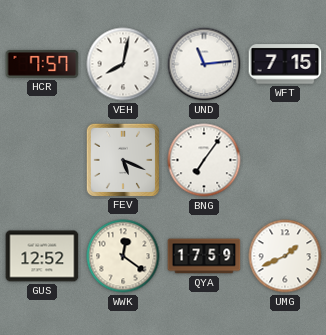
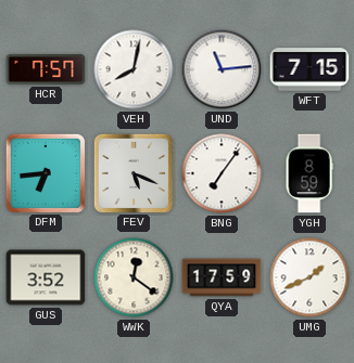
DFM: none -> 6:44 (45, 172)
YGH: none -> 8:59 (309, 173)
GUS: 12:52 -> 3:52 (46, 277)
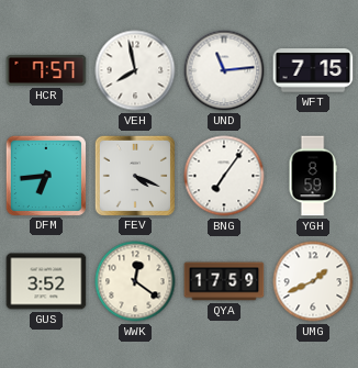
VEH: 8:02 -> 7:58 (135, 70)
FEV: 5:19 -> 4:19 (134, 175)
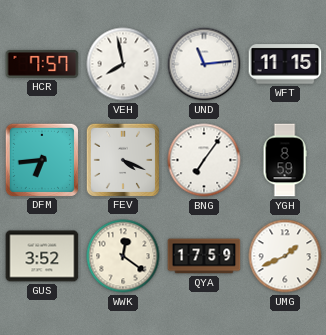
WFT: 7:15 -> 11:15 (285, 64)
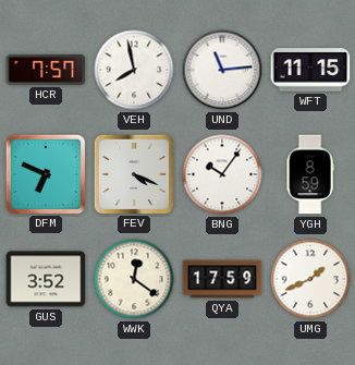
DFM: 6:44 -> 6:49 (45, 173)
BNG: 7:06 -> 10:06 (222, 174)
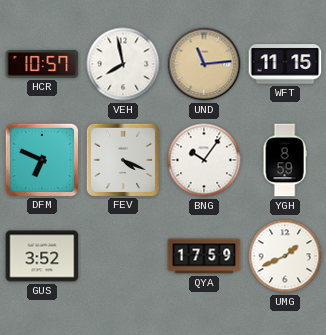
HCR: 7:57 -> 10:57 (42, 64)
UND dial: white -> champagne (204, 64)
WWK: 12:21 -> none (134, 279)
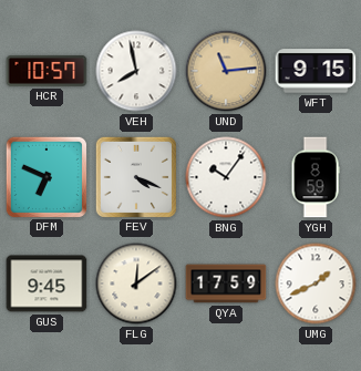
WFT: 11:15 -> 9:15 (316, 71)
GUS: 3:52 -> 9:45 (47, 284)
FLG: none -> 12:09 (136, 284)
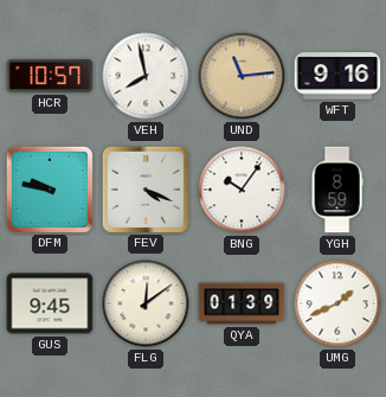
WFT: 9:15 -> 9:16 (337, 76)
DFM: 6:49 -> 9:47 (49, 188)
QYA: 17:59 -> 01:39 (242, 303)
